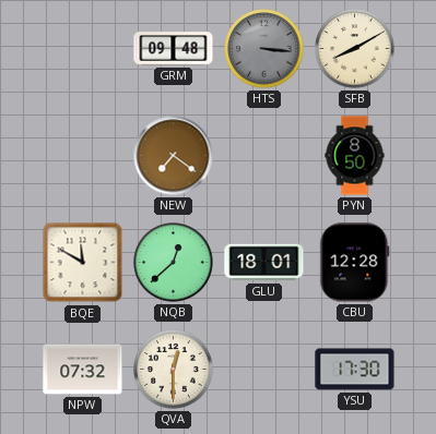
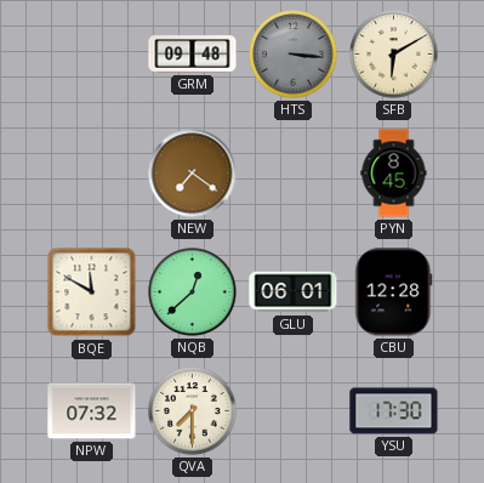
SFB: 8:10 -> 6:10 (394, 55)
PYN: 8:50 -> 8:45 (394, 174)
GLU: 18:01 -> 06:01 (294, 292)
QVA: 12:30 -> 7:30 (193, 411)
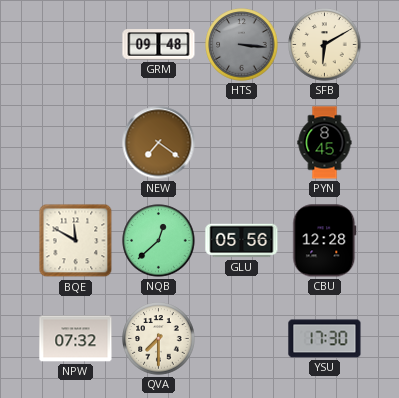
GLU: 06:01 -> 05:56 (242, 241)
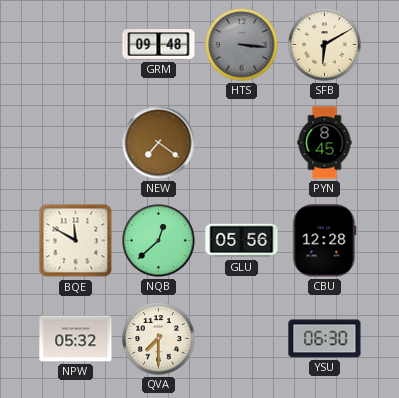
NPW: 07:32 -> 05:32 (76, 339)
YSU: 17:30 -> 06:30 (325, 339)
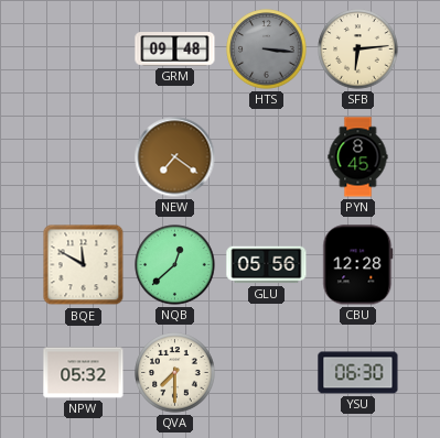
SFB: 6:10 -> 6:14 (358, 50)
